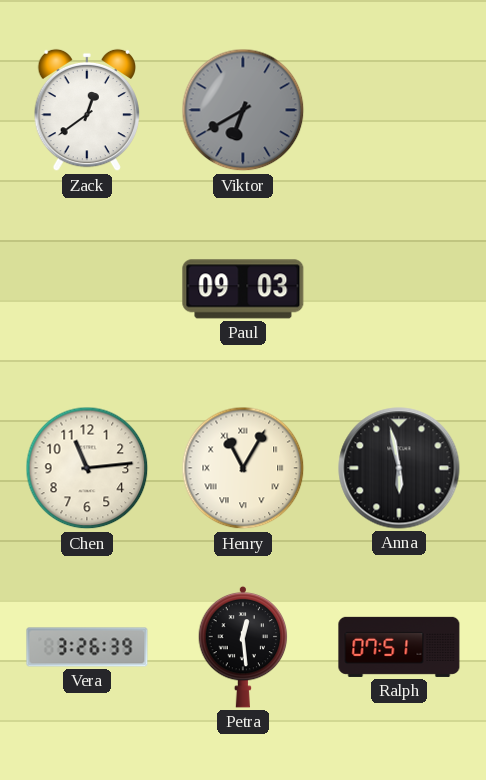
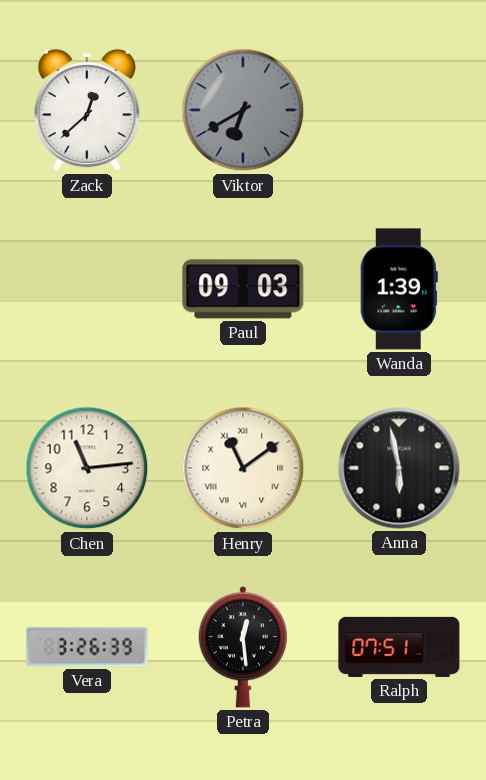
Zack: 12:39 -> 12:38 (86, 110)
Wanda: none -> 1:39 (399, 289)
Henry: 11:05 -> 11:09 (243, 468)
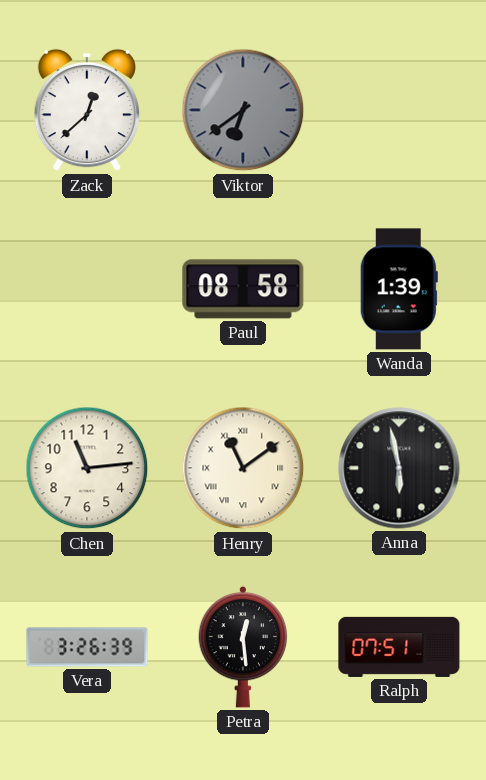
Viktor: 6:40 -> 6:39 (243, 110)
Paul: 09:03 -> 08:58 (243, 289)
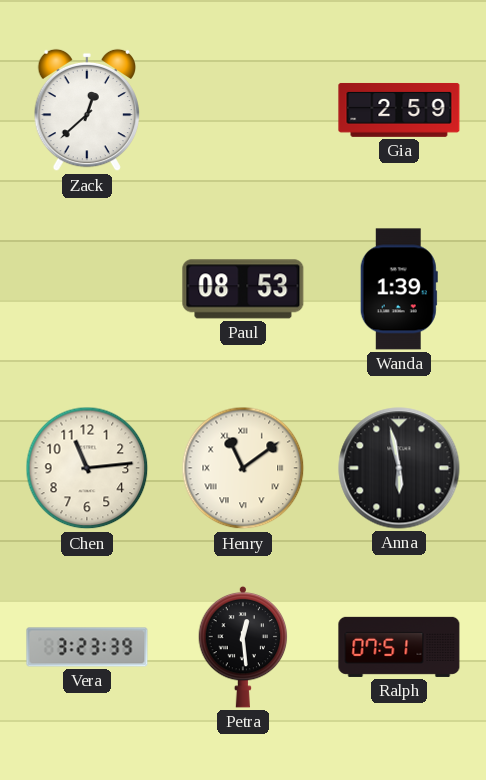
Viktor: 6:39 -> none (243, 110)
Gia: none -> 2:59 (399, 110)
Paul: 08:58 -> 08:53 (243, 289)
Vera: 3:26 -> 3:23 (87, 647)
